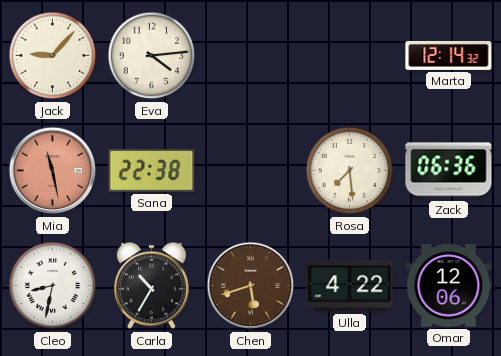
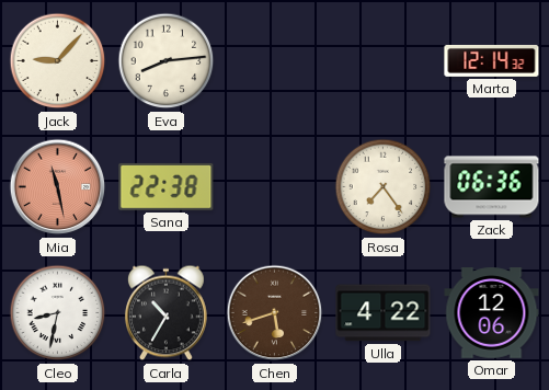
Eva: 4:14 -> 8:14 (167, 61)
Rosa: 7:29 -> 7:24 (384, 187)
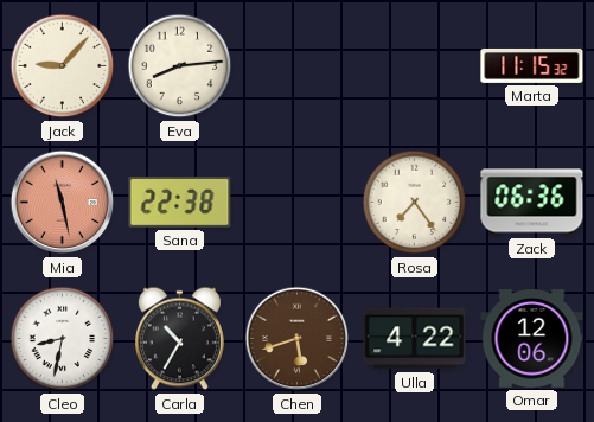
Marta: 12:14 -> 11:15 (532, 65)
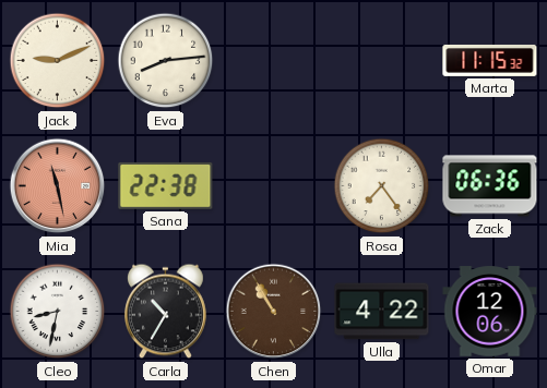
Jack: 9:07 -> 9:11 (58, 61)
Chen: 5:42 -> 10:55 (274, 312)
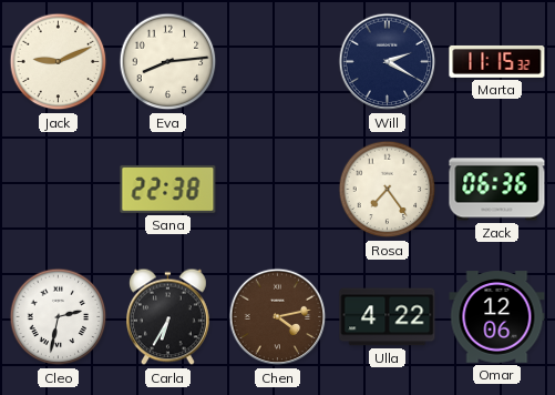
Will: none -> 2:20 (388, 62)
Mia: 11:28 -> none (58, 186)
Cleo: 8:32 -> 2:32 (59, 317)
Carla: 10:35 -> 6:35 (168, 317)
Chen: 10:55 -> 4:13 (278, 317)
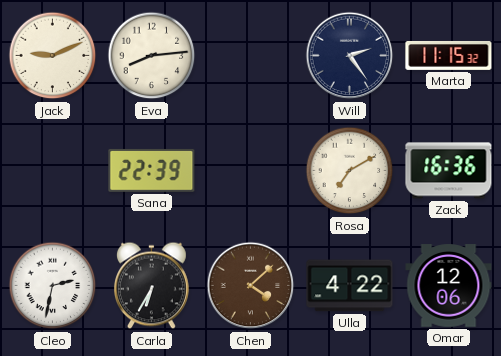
Will: 2:20 -> 2:24 (350, 56)
Sana: 22:38 -> 22:39 (152, 171)
Rosa: 7:24 -> 7:10 (350, 171)
Zack: 06:36 -> 16:36 (449, 171)
Chen: 4:13 -> 4:08 (251, 286)
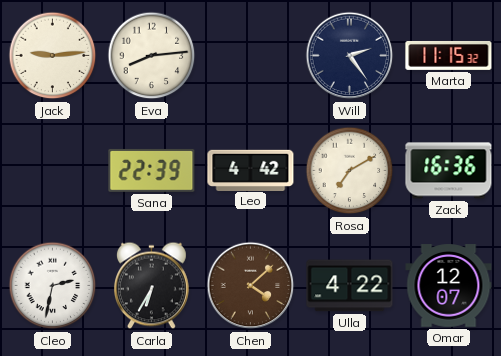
Jack: 9:11 -> 9:14 (53, 56)
Leo: none -> 4:42 (251, 170)
Omar: 12:06 -> 12:07 (449, 286)
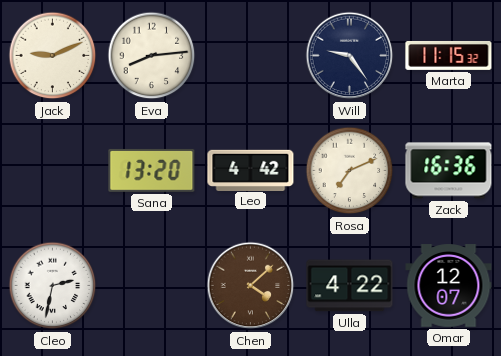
Jack: 9:14 -> 9:11 (53, 56)
Will: 2:24 -> 9:24 (350, 56)
Sana: 22:39 -> 13:20 (152, 171)
Rosa: 7:10 -> 7:11 (350, 171)
Carla: 6:35 -> none (152, 286)
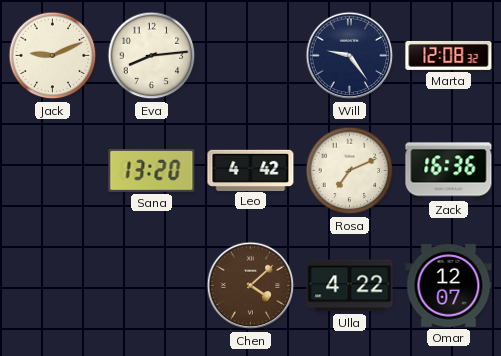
Marta: 11:15 -> 12:08 (449, 55)
Cleo: 2:32 -> none (53, 286)
